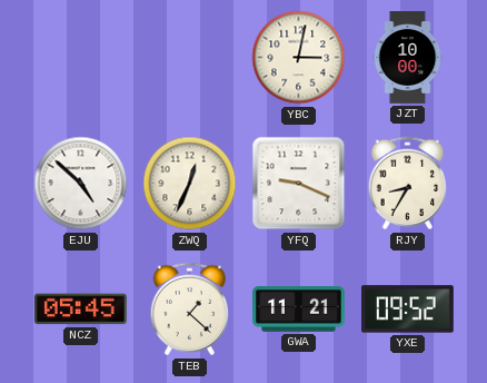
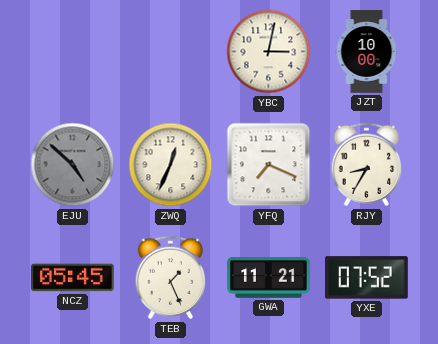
EJU dial: white -> grey (73, 165)
YFQ: 9:19 -> 7:19 (269, 165)
TEB: 1:22 -> 1:26 (171, 278)
YXE: 09:52 -> 07:52 (367, 278)
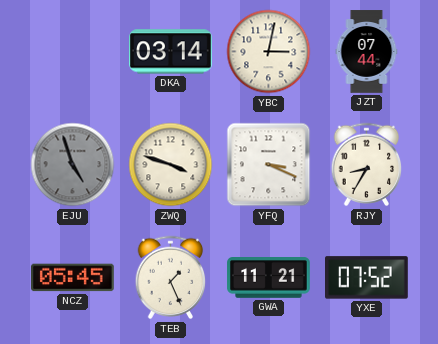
DKA: none -> 03:14 (171, 52)
JZT: 10:00 -> 07:44 (367, 52)
EJU: 4:52 -> 4:57 (73, 165)
ZWQ: 12:34 -> 3:48 (171, 165)
YFQ: 7:19 -> 3:19 (269, 165)
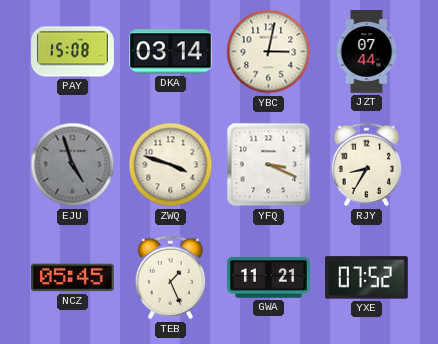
PAY: none -> 15:08 (73, 52)
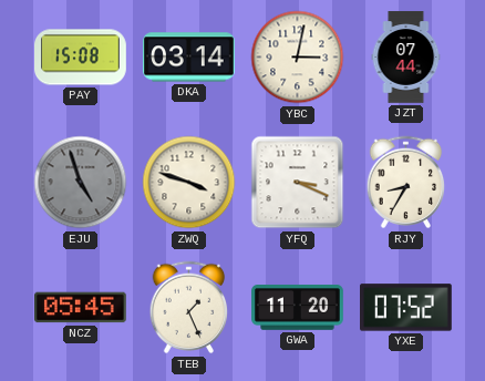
GWA: 11:21 -> 11:20 (298, 308)
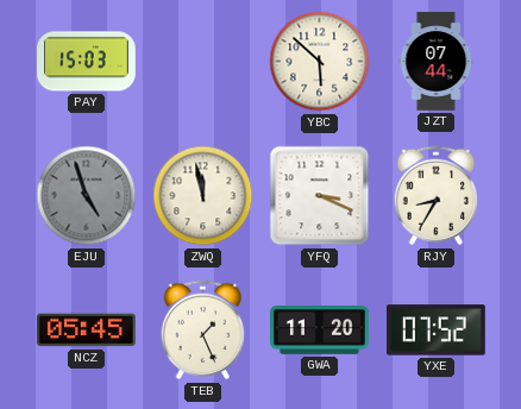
PAY: 15:08 -> 15:03 (87, 62)
DKA: 03:14 -> none (189, 58)
YBC: 3:02 -> 5:52 (320, 62)
ZWQ: 3:48 -> 11:58 (203, 196)
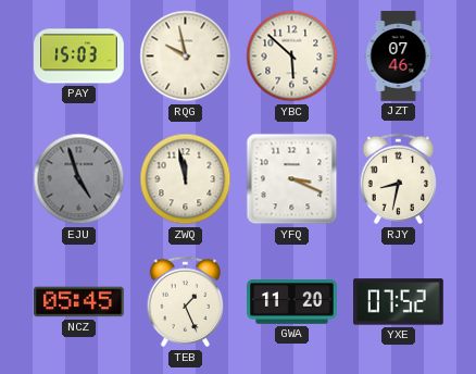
RQG: none -> 9:58 (186, 57)
JZT: 07:44 -> 07:46 (399, 57)
RJY: 8:35 -> 8:32 (399, 179)
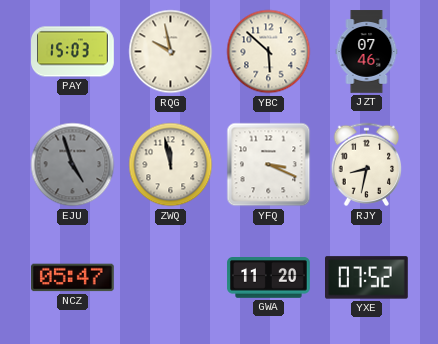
NCZ: 05:45 -> 05:47 (73, 278)
TEB: 1:26 -> none (186, 302)
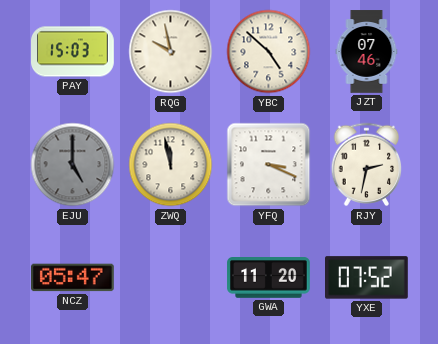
YBC: 5:52 -> 4:52 (269, 52)
EJU: 4:57 -> 5:00 (73, 165)
RJY: 8:32 -> 2:32 (367, 165)
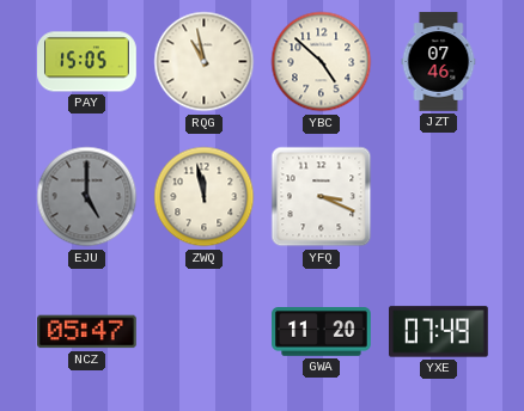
PAY: 15:03 -> 15:05 (87, 62)
RQG: 9:58 -> 10:58 (205, 62)
RJY: 2:32 -> none (367, 165)
YXE: 07:52 -> 07:49 (439, 332)
